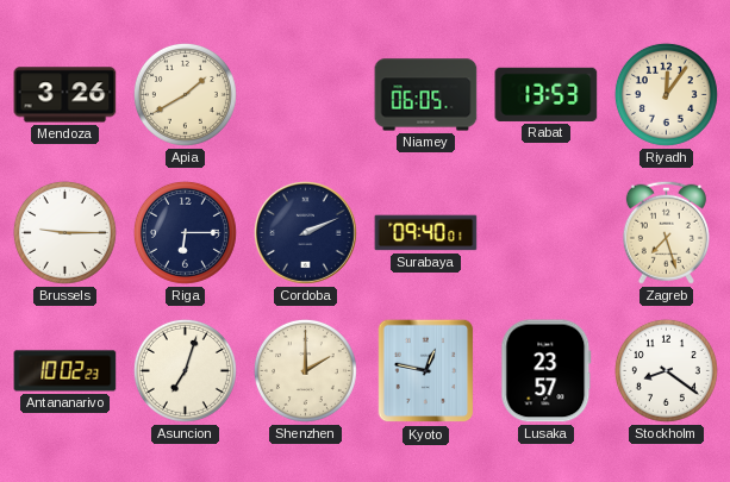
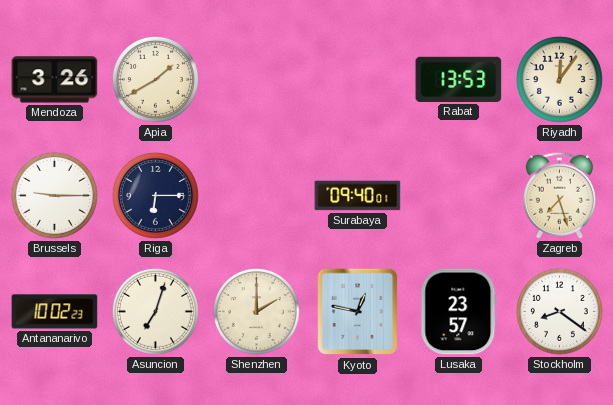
Niamey: 06:05 -> none (426, 95)
Cordoba: 2:11 -> none (305, 232)
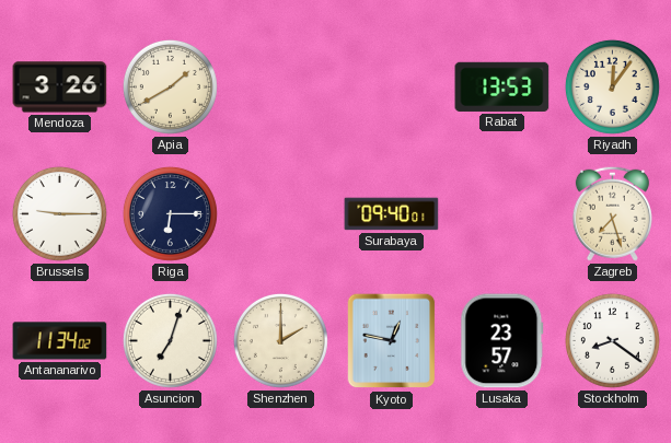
Antananarivo: 10:02 -> 11:34 (60, 341)
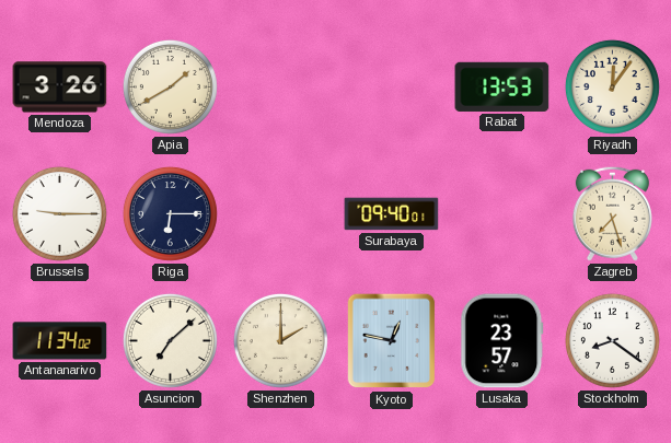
Asuncion: 7:03 -> 7:08 (170, 340)
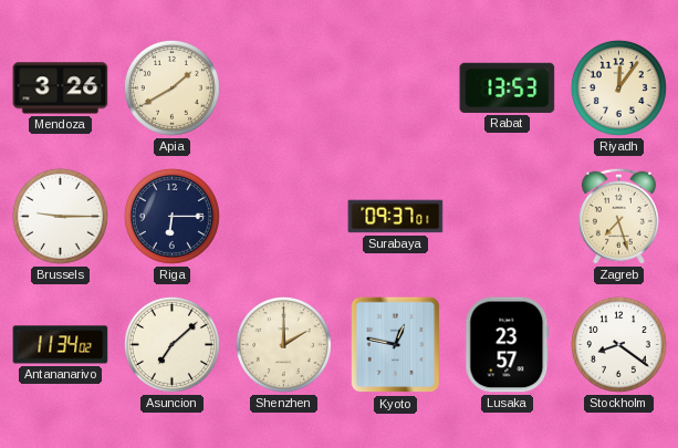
Surabaya: 09:40 -> 09:37 (396, 217)
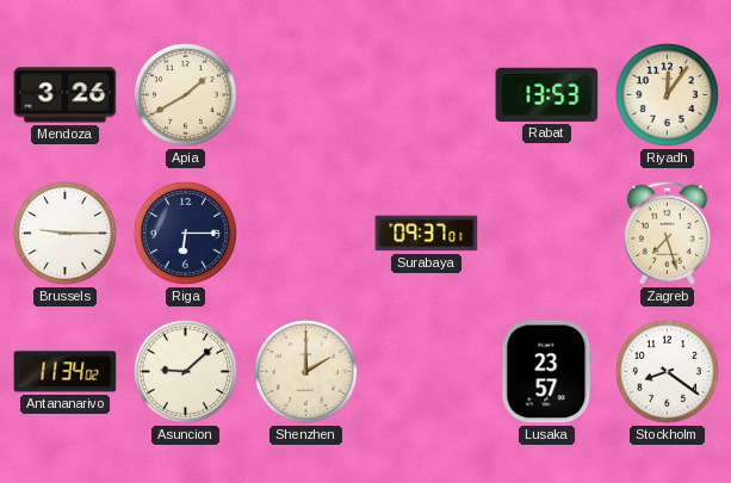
Asuncion: 7:08 -> 9:08 (185, 371)
Kyoto: 12:47 -> none (396, 345)
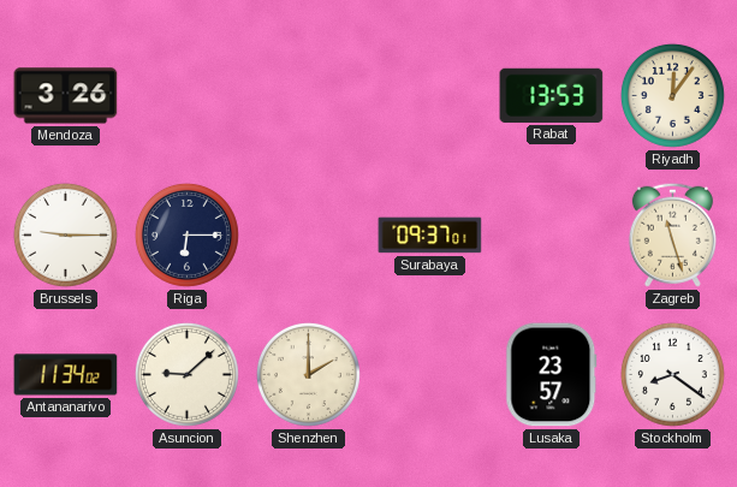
Apia: 1:40 -> none (185, 94)
Zagreb: 7:27 -> 11:27 (672, 234)
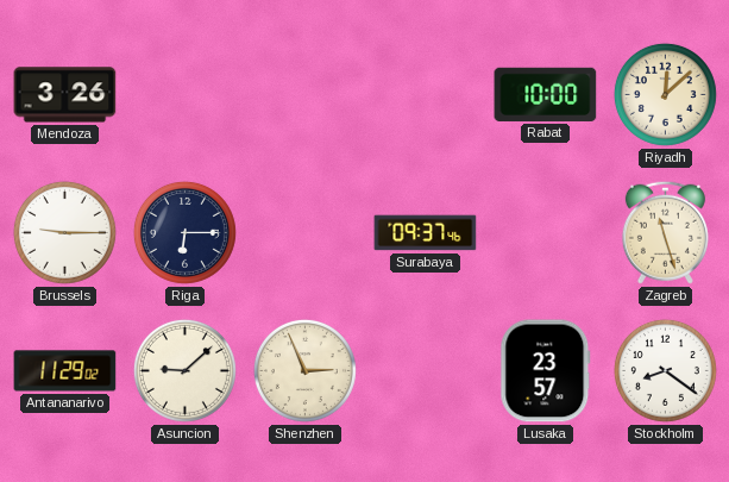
Rabat: 13:53 -> 10:00 (546, 94)
Riyadh: 12:06 -> 12:08 (665, 94)
Surabaya: 09:37:01 -> 09:37:46 (426, 233)
Antananarivo: 11:34 -> 11:29 (65, 371)
Shenzhen: 2:00 -> 2:56 (304, 370)
